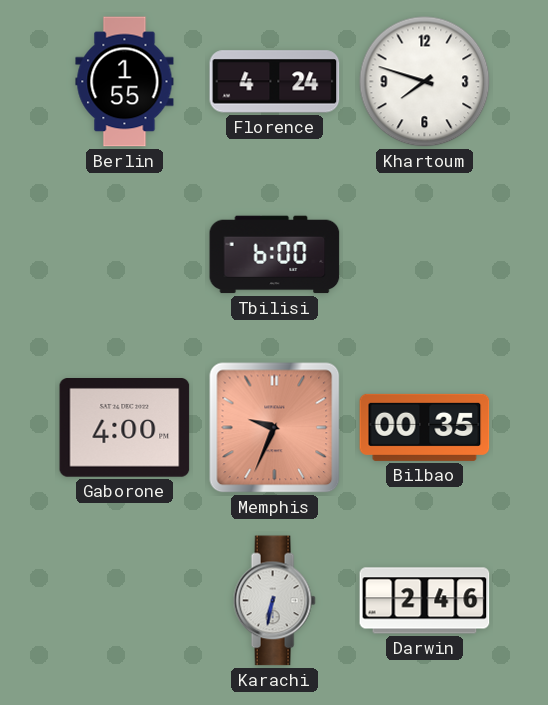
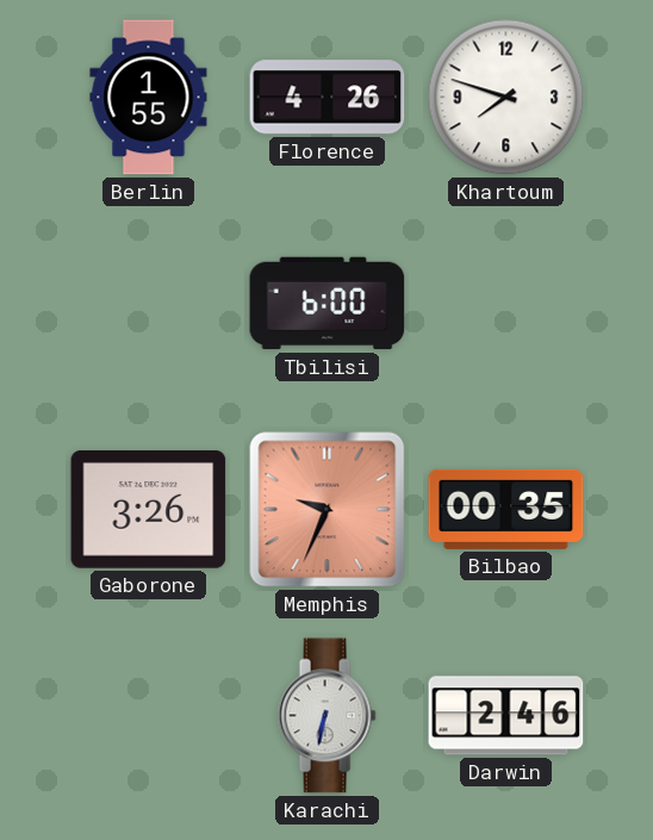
Florence: 4:24 -> 4:26 (328, 98)
Gaborone: 4:00 -> 3:26 (149, 510)
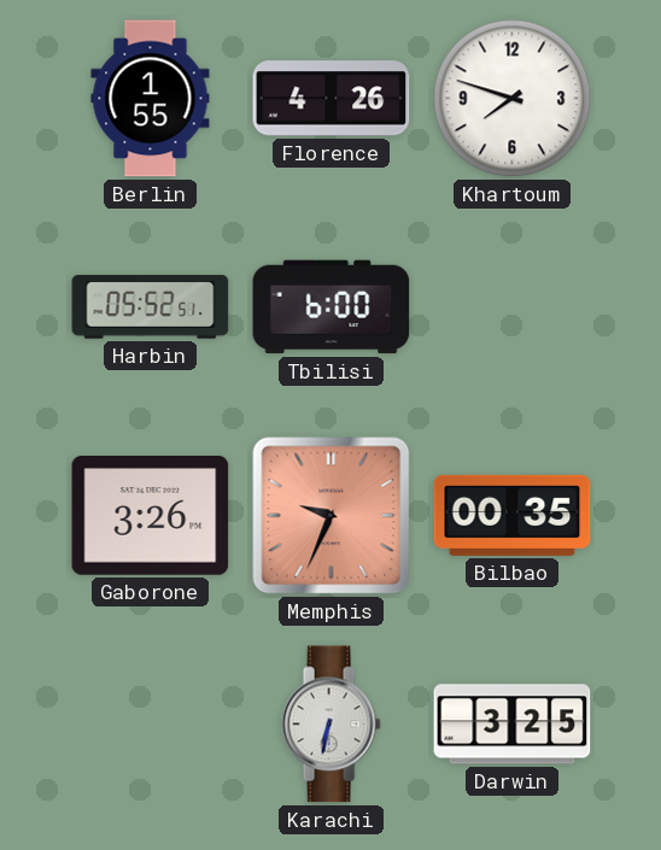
Harbin: none -> 05:52 (151, 307)
Darwin: 2:46 -> 3:25 (513, 725)
